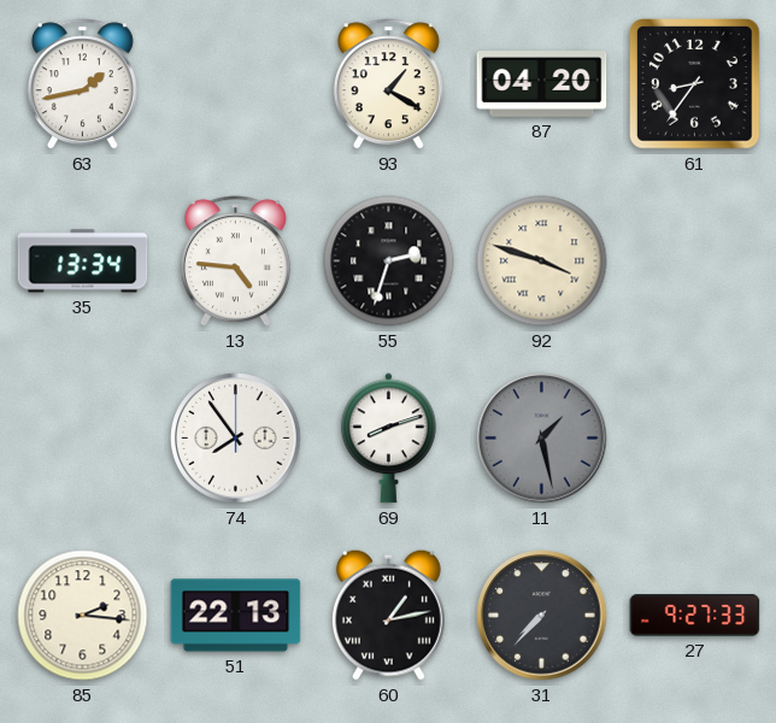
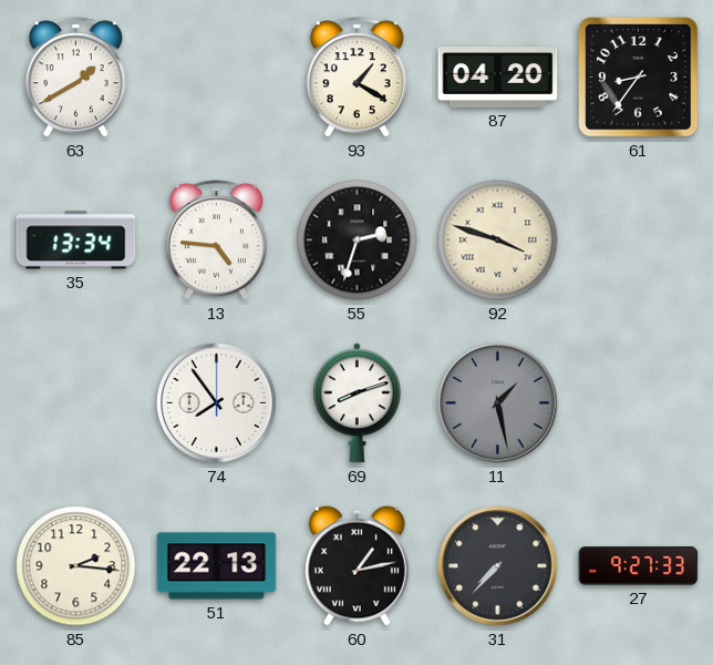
63: 1:43 -> 1:40 (75, 78)
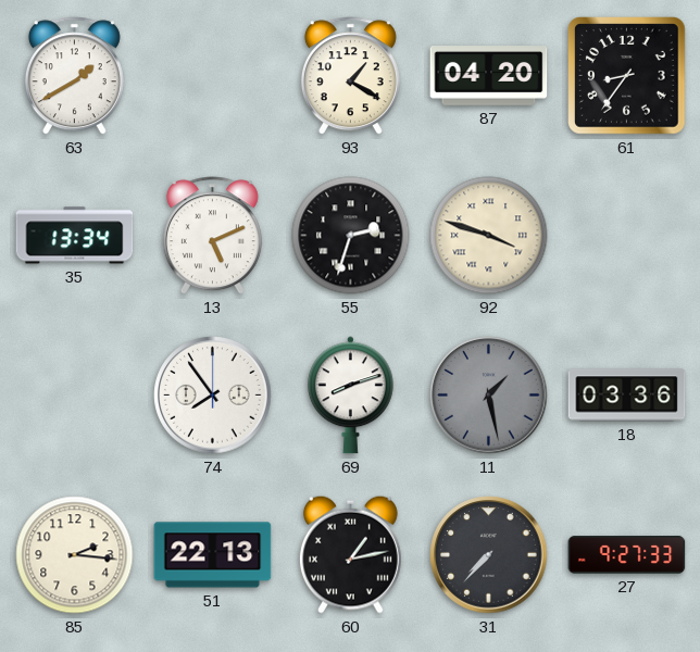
13: 4:46 -> 5:11 (212, 236)
18: none -> 03:36 (627, 396)
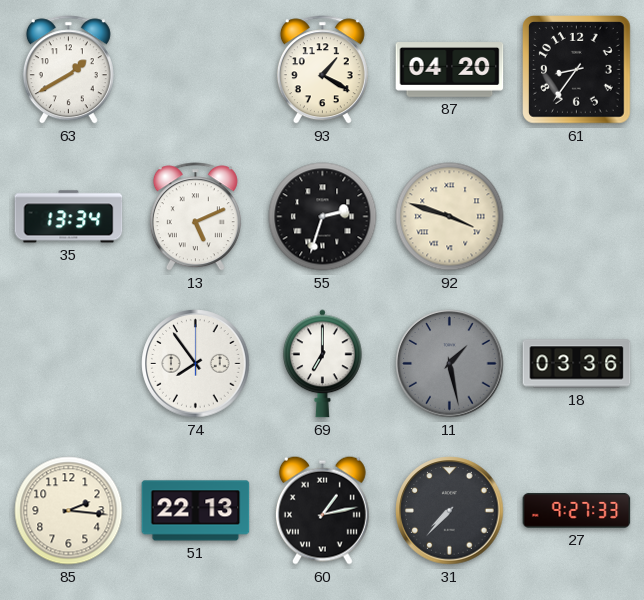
69: 8:12 -> 7:00 (322, 364)
